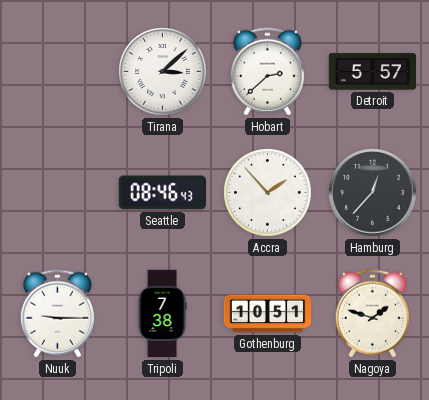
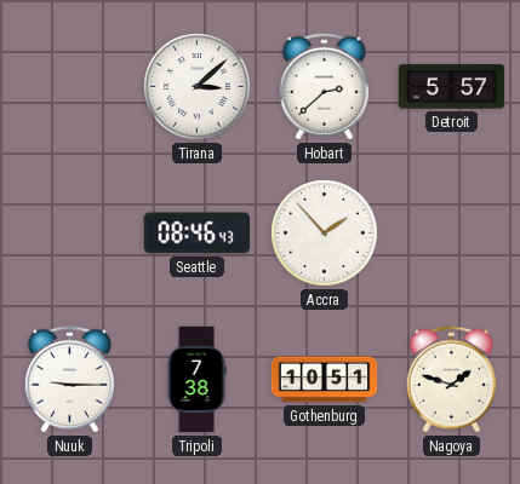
Hamburg: 12:37 -> none (373, 193)
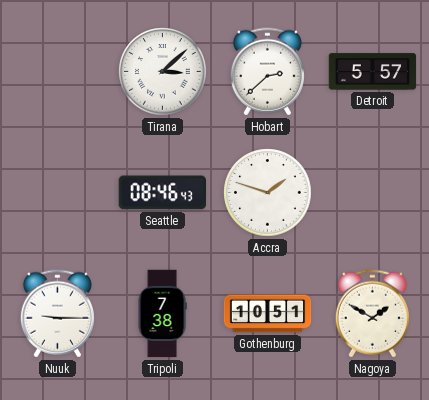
Accra: 1:53 -> 1:48 (268, 193)
Nagoya: 1:48 -> 1:50 (372, 314)
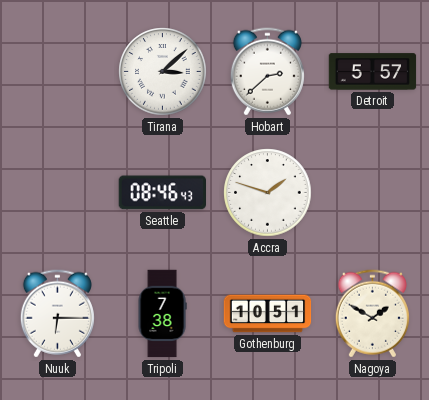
Nuuk: 9:15 -> 6:15 (57, 314)
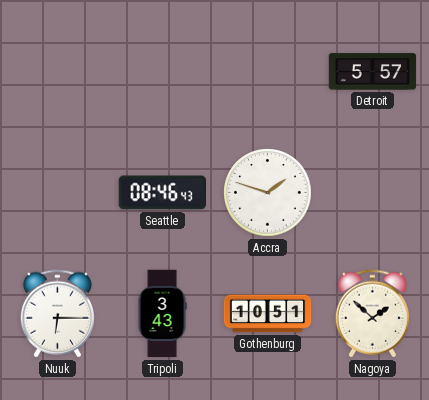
Tirana: 3:08 -> none (163, 72)
Hobart: 2:38 -> none (267, 72)
Tripoli: 7:38 -> 3:43 (162, 314)
Nagoya: 1:50 -> 1:52 (372, 314)
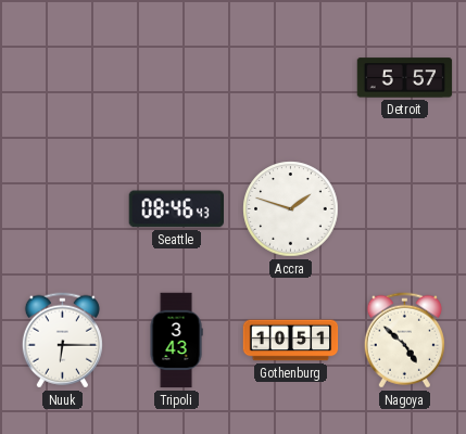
Nagoya: 1:52 -> 4:52 (404, 341)
